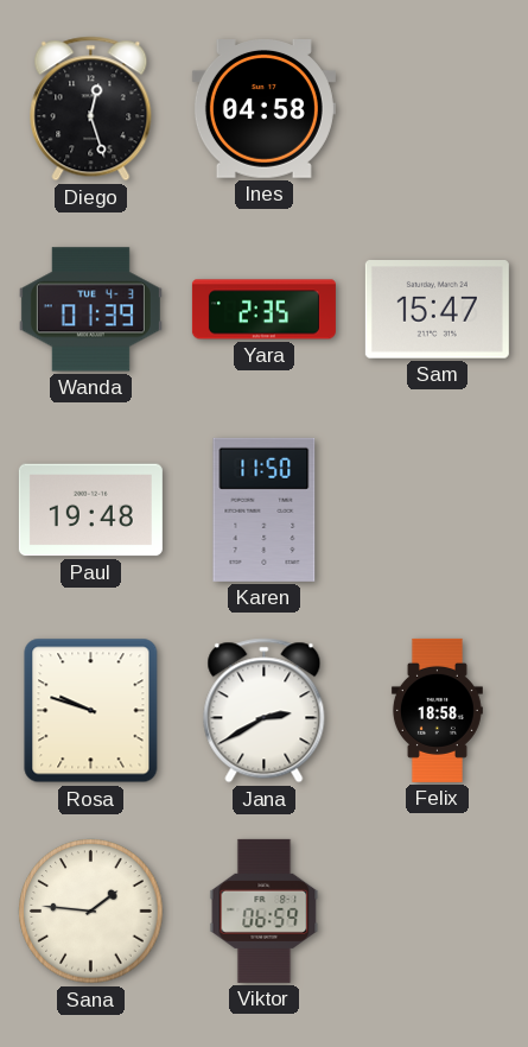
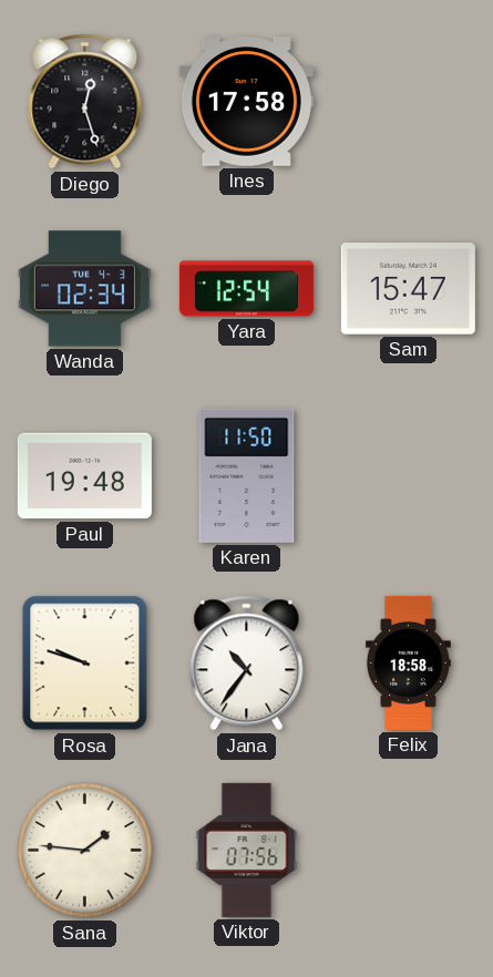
Ines: 04:58 -> 17:58 (246, 102)
Wanda: 01:39 -> 02:34 (84, 289)
Yara: 2:35 -> 12:54 (246, 289)
Jana: 2:40 -> 10:36 (247, 664)
Viktor: 06:59 -> 07:56 (247, 850)
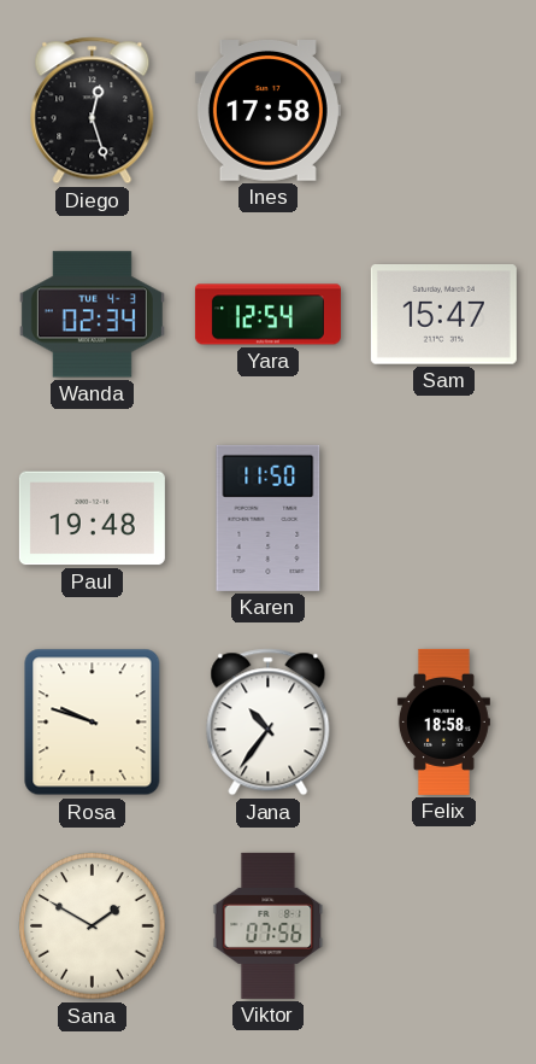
Sana: 1:46 -> 1:50 (93, 926)
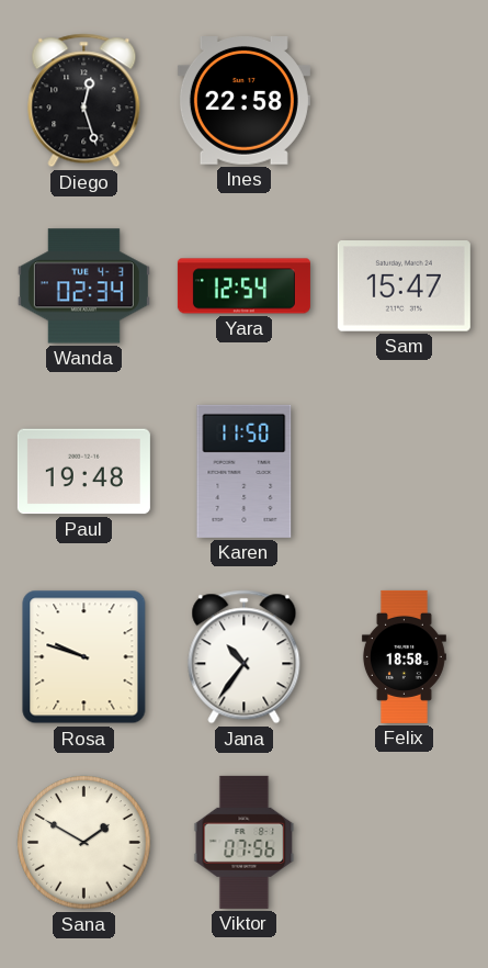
Ines: 17:58 -> 22:58 (243, 101)
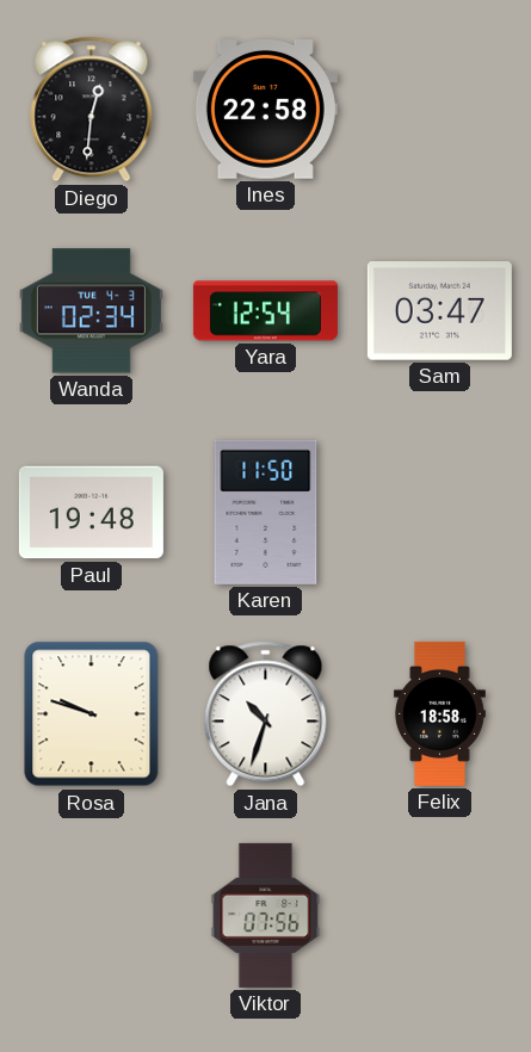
Diego: 12:27 -> 12:31 (92, 110)
Sam: 15:47 -> 03:47 (439, 311)
Jana: 10:36 -> 10:33 (266, 714)
Sana: 1:50 -> none (84, 843)
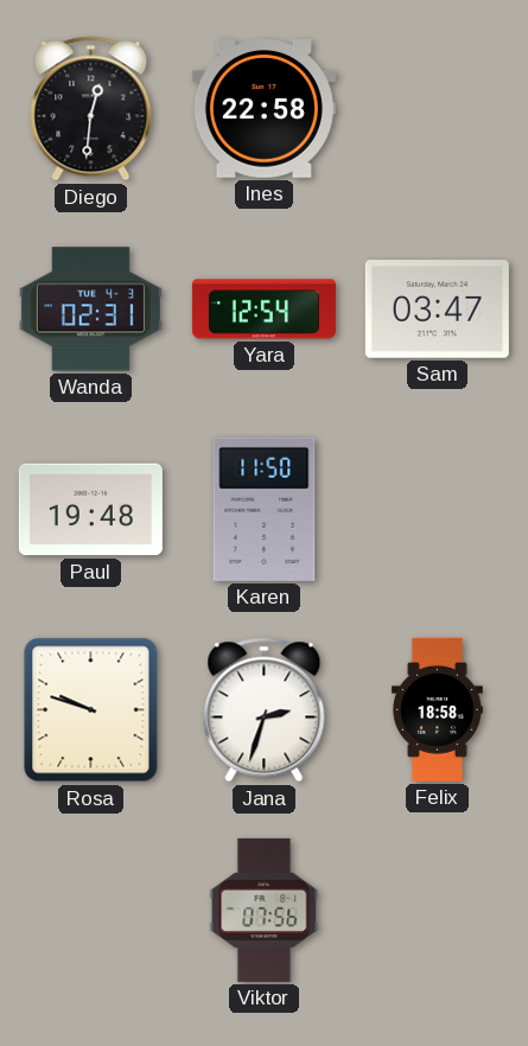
Wanda: 02:34 -> 02:31 (90, 310)
Jana: 10:33 -> 2:33 (265, 710)
